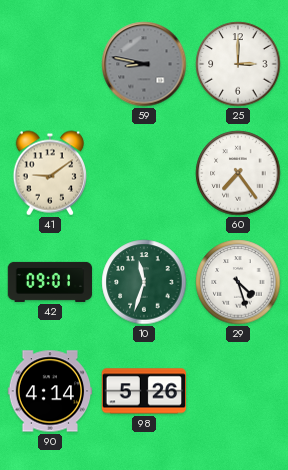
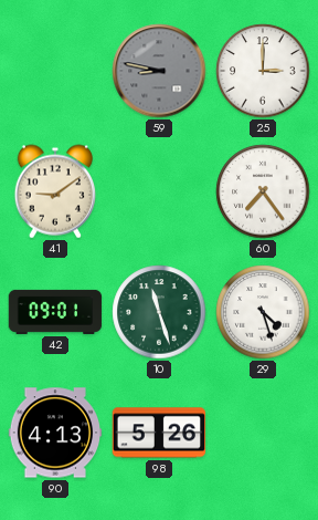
10: 11:33 -> 11:27 (159, 312)
90: 4:14 -> 4:13 (55, 433)
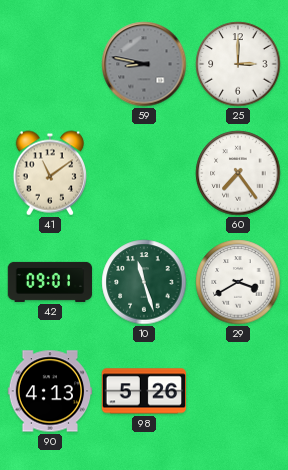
41: 9:09 -> 11:09 (49, 173)
29: 4:27 -> 3:40 (238, 282)
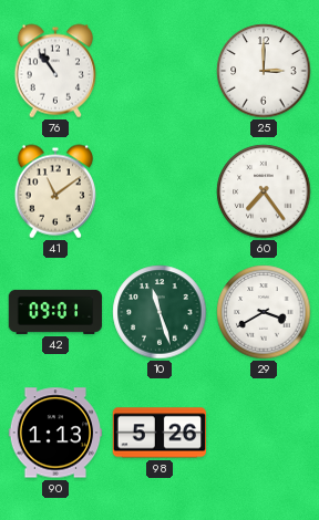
76: none -> 10:54 (54, 71)
59: 8:47 -> none (144, 64)
90: 4:13 -> 1:13 (55, 433)
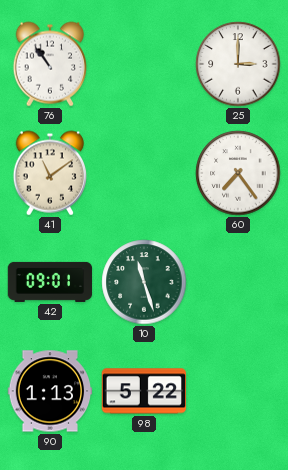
29: 3:40 -> none (264, 312)
98: 5:26 -> 5:22 (144, 391)
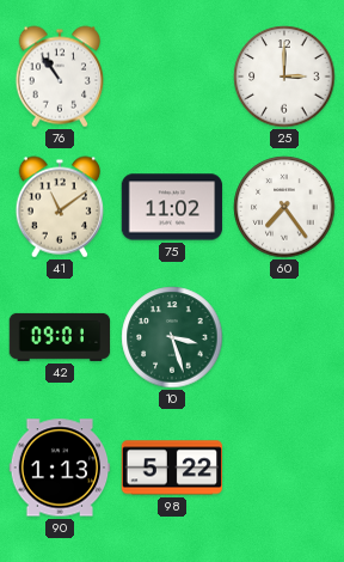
75: none -> 11:02 (172, 207)
10: 11:27 -> 3:27 (172, 337)
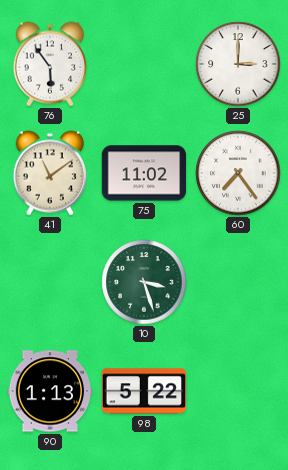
76: 10:54 -> 5:54 (49, 64)
42: 09:01 -> none (60, 337)
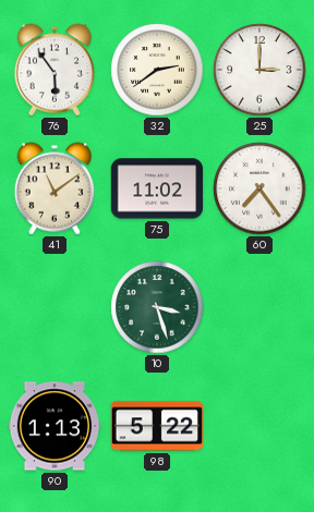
32: none -> 2:39 (157, 70)
